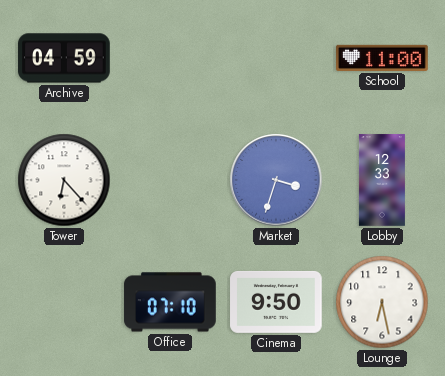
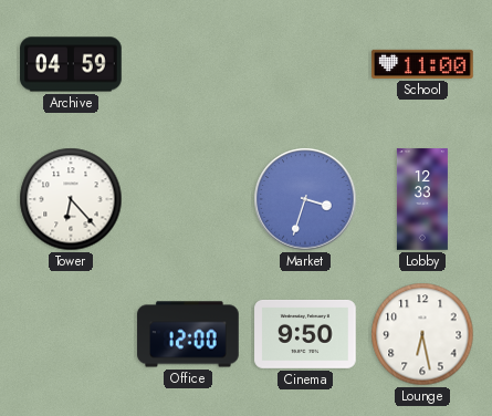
Office: 07:10 -> 12:00 (188, 334)
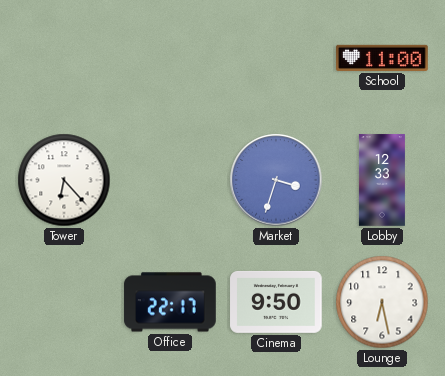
Archive: 04:59 -> none (71, 64)
Office: 12:00 -> 22:17 (170, 302)
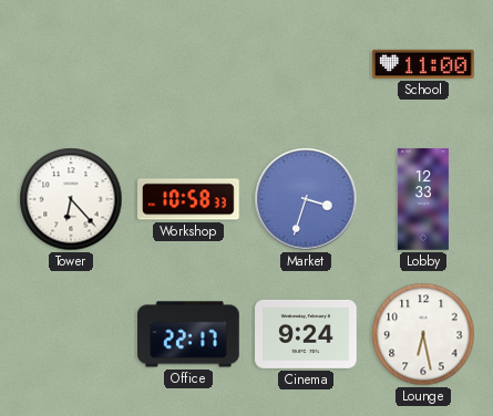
Workshop: none -> 10:58 (188, 199)
Cinema: 9:50 -> 9:24 (306, 334)
